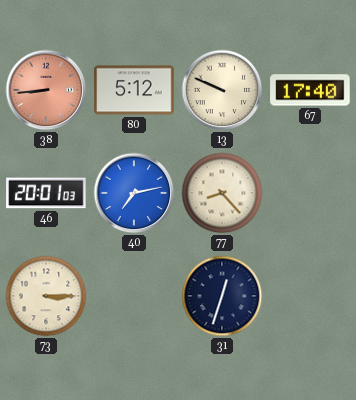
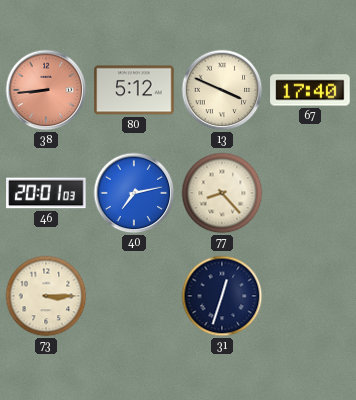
13: 9:49 -> 3:49 (222, 90)
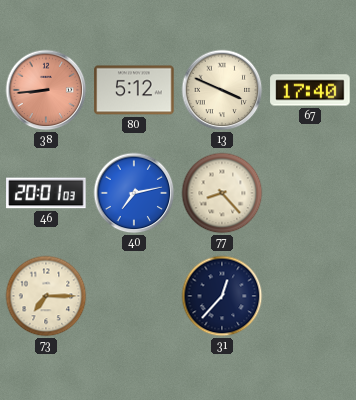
73: 3:15 -> 7:15 (46, 296)
31: 12:33 -> 12:37 (222, 296)
